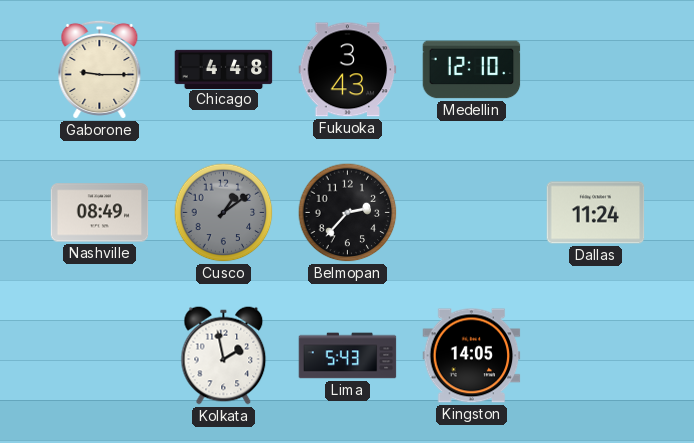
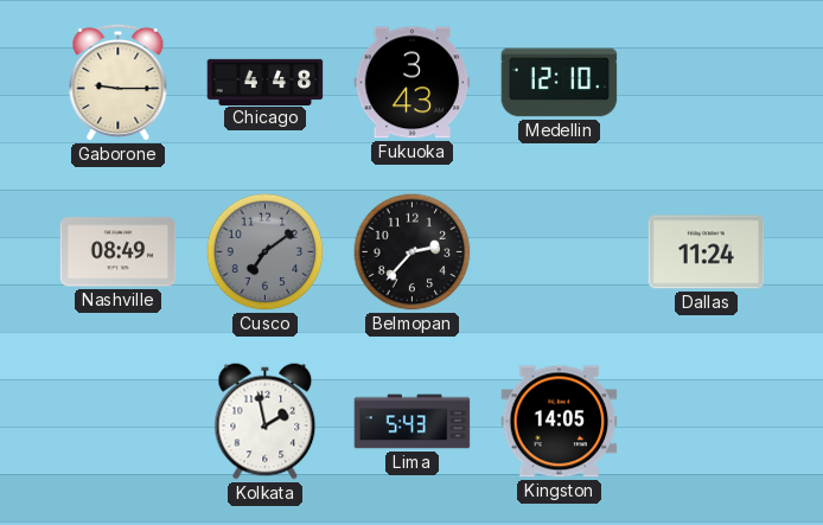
Cusco: 1:09 -> 7:09 (266, 252)
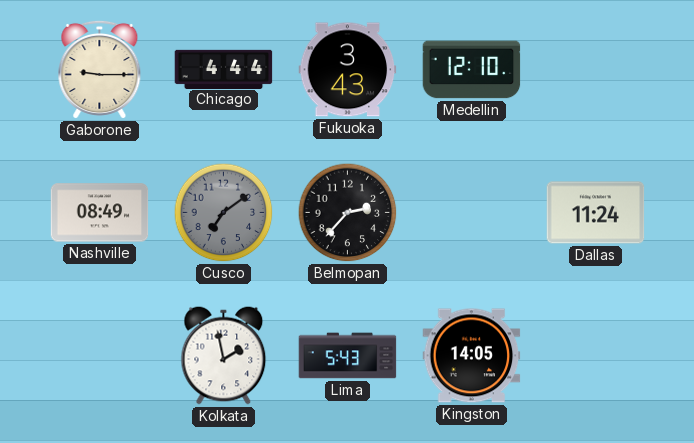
Chicago: 4:48 -> 4:44 (224, 69)
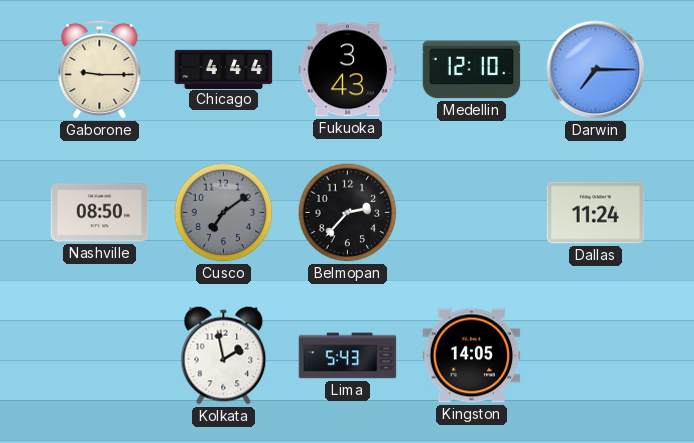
Darwin: none -> 7:15 (596, 70)
Nashville: 08:49 -> 08:50 (100, 213)
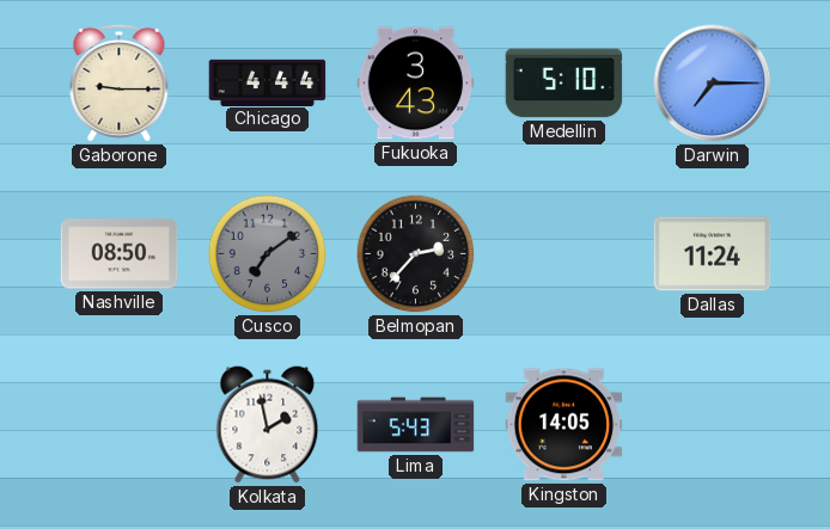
Medellin: 12:10 -> 5:10 (564, 84)
